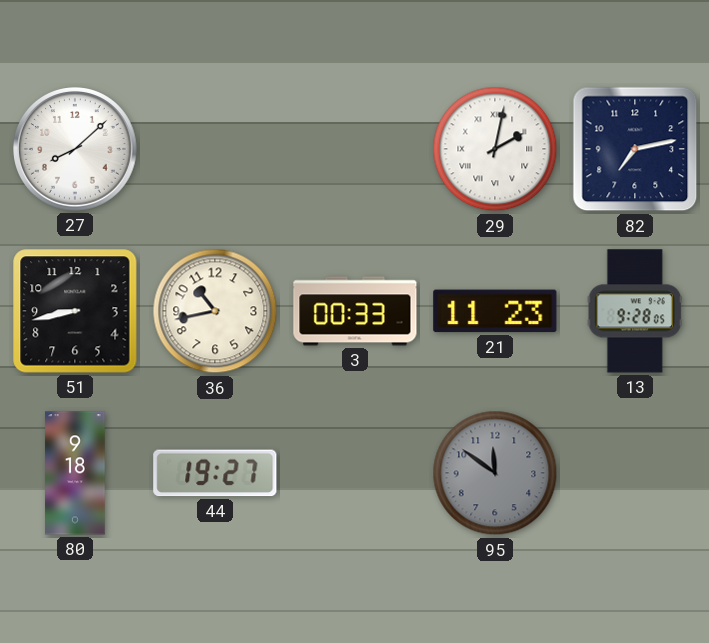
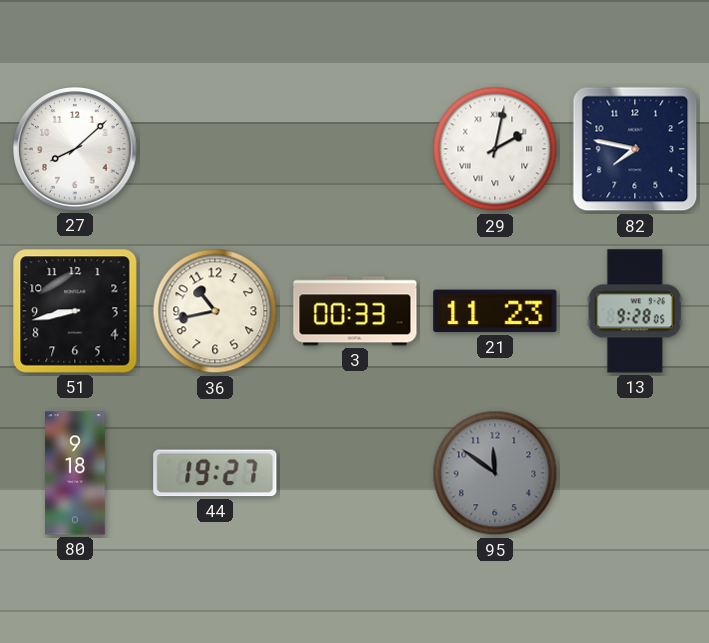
82: 7:13 -> 7:47 (635, 149)
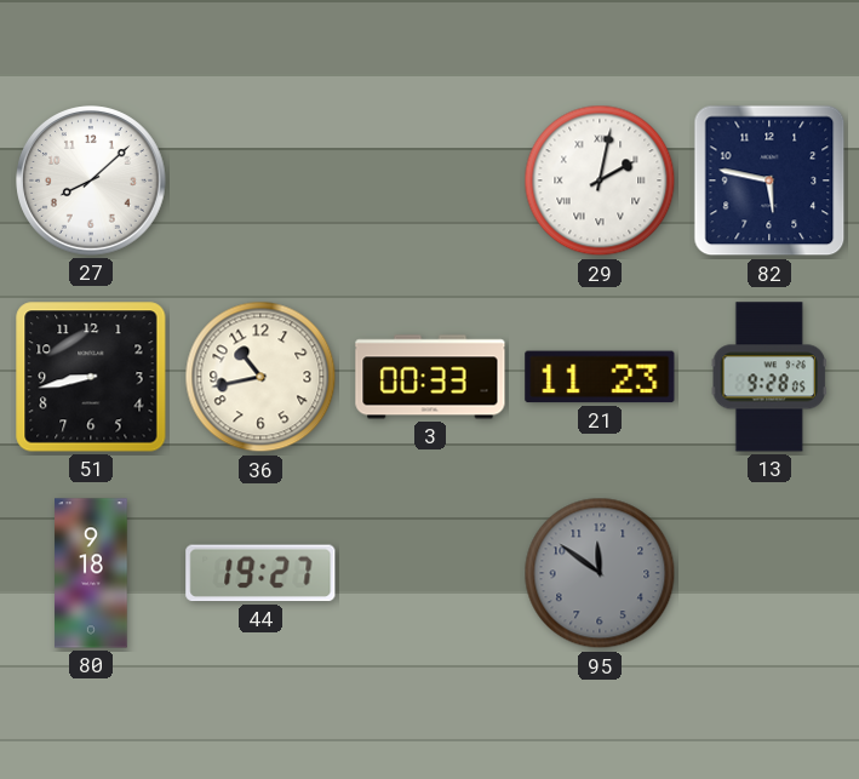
82: 7:47 -> 5:47 (769, 181)
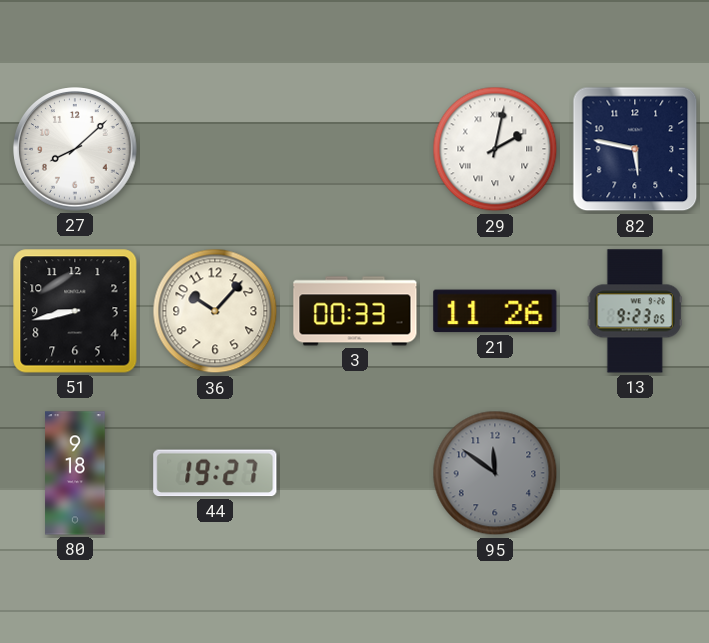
36: 10:43 -> 10:07 (215, 311)
21: 11:23 -> 11:26 (495, 311)
13: 9:28 -> 9:23 (635, 311)
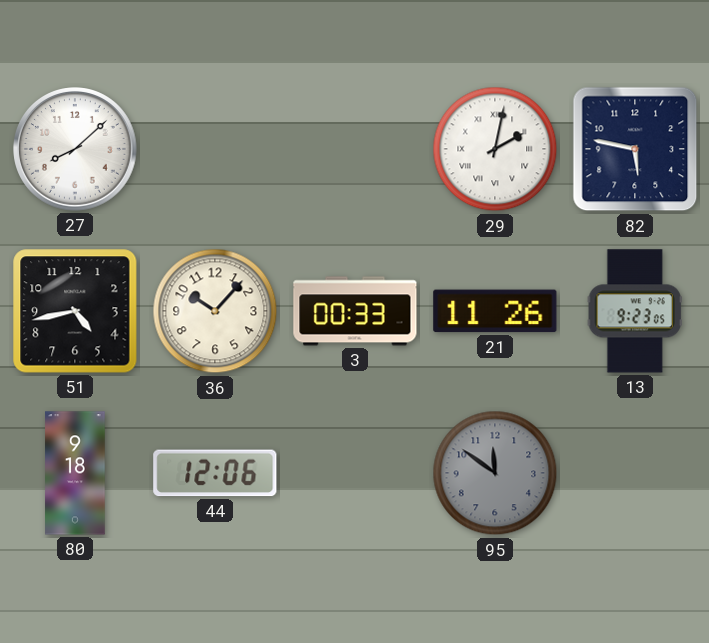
51: 8:43 -> 4:43 (75, 311)
44: 19:27 -> 12:06 (215, 473)
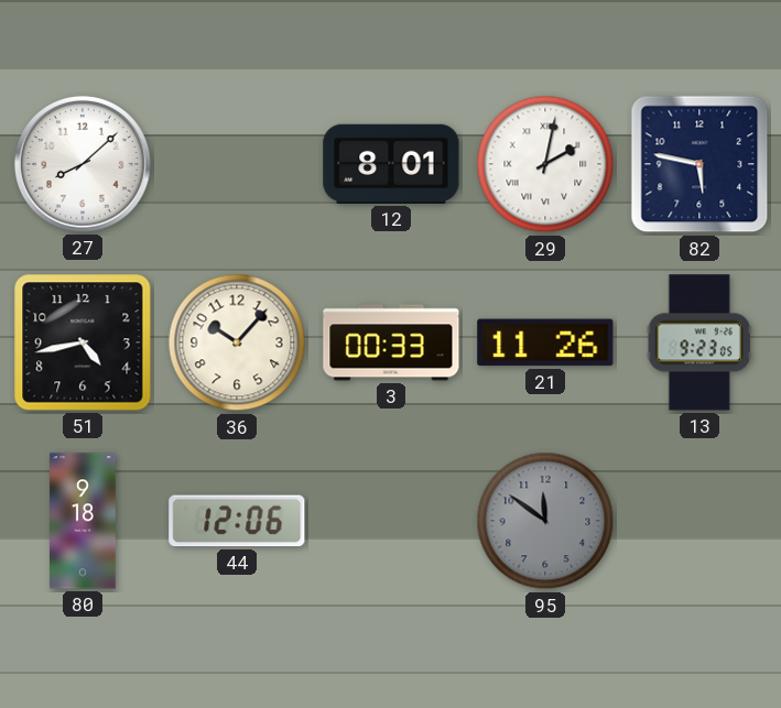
12: none -> 8:01 (391, 164)
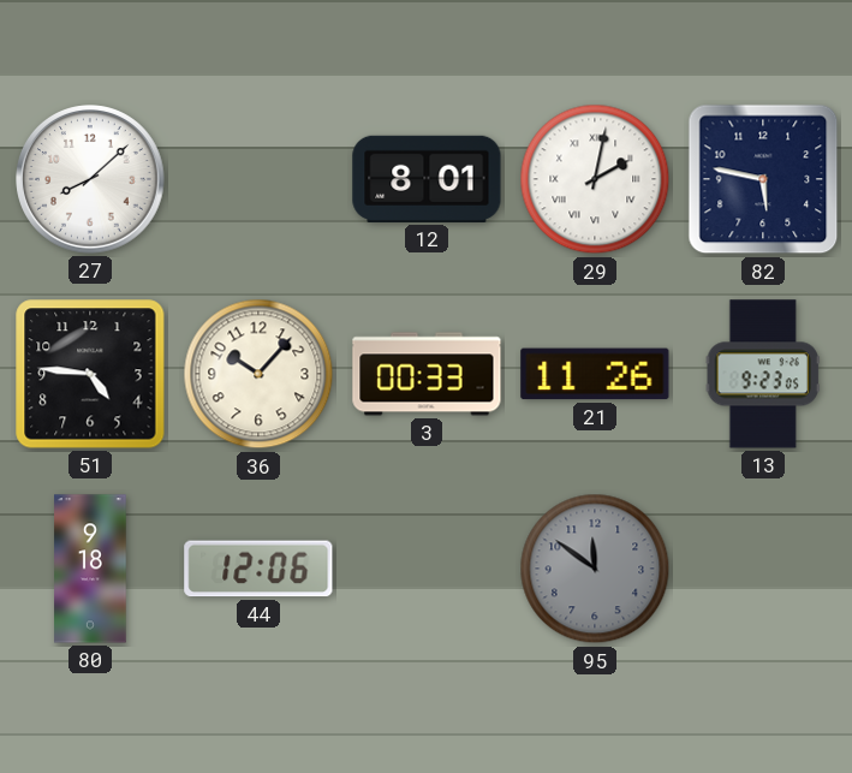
51: 4:43 -> 4:46 (90, 374)
